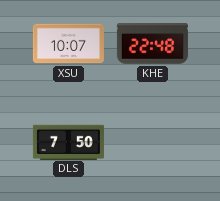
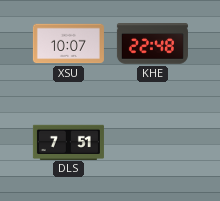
DLS: 7:50 -> 7:51 (68, 142)
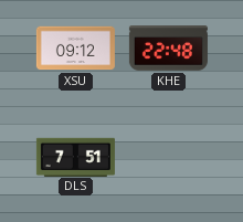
XSU: 10:07 -> 09:12 (75, 49)
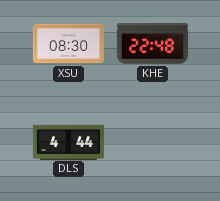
XSU: 09:12 -> 08:30 (68, 44)
DLS: 7:51 -> 4:44 (68, 142)
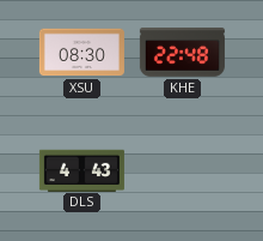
DLS: 4:44 -> 4:43 (81, 170)
